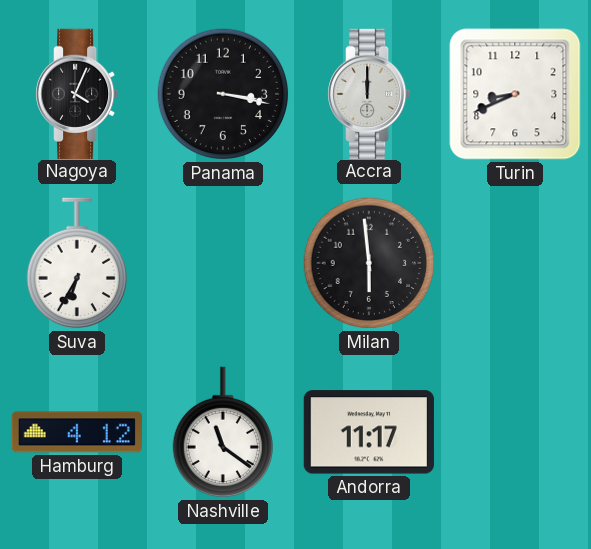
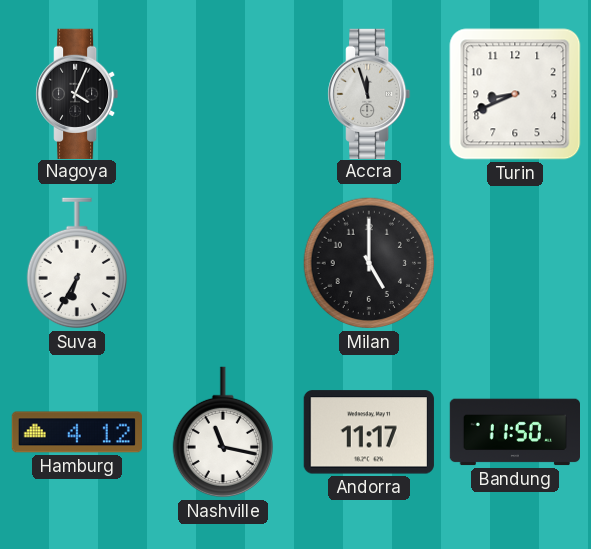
Panama: 3:17 -> none (223, 94)
Accra: 12:00 -> 11:57 (369, 93)
Milan: 5:59 -> 5:00 (369, 263)
Nashville: 11:21 -> 11:17 (222, 432)
Bandung: none -> 11:50 (514, 432)
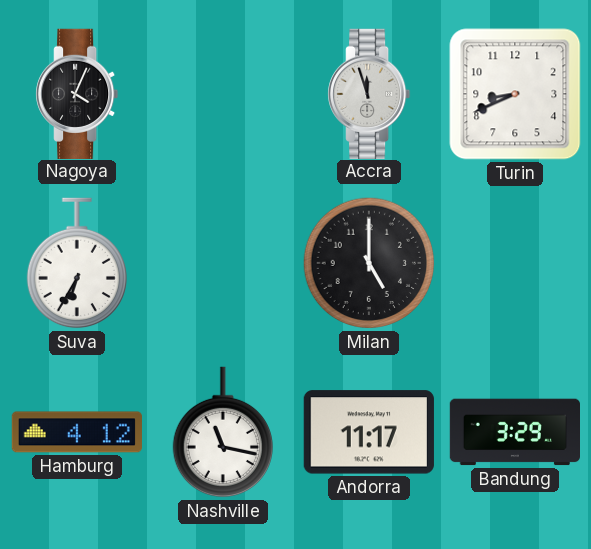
Bandung: 11:50 -> 3:29 (514, 432)
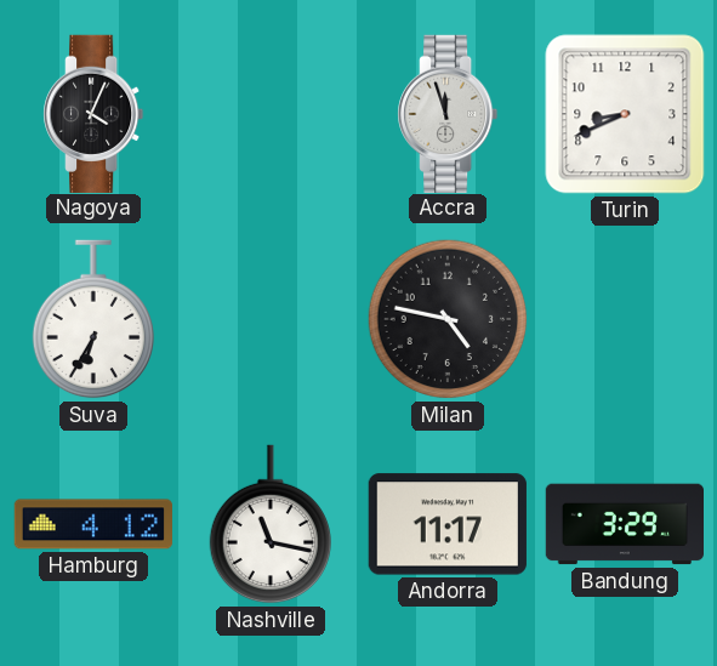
Milan: 5:00 -> 4:47 (448, 319)
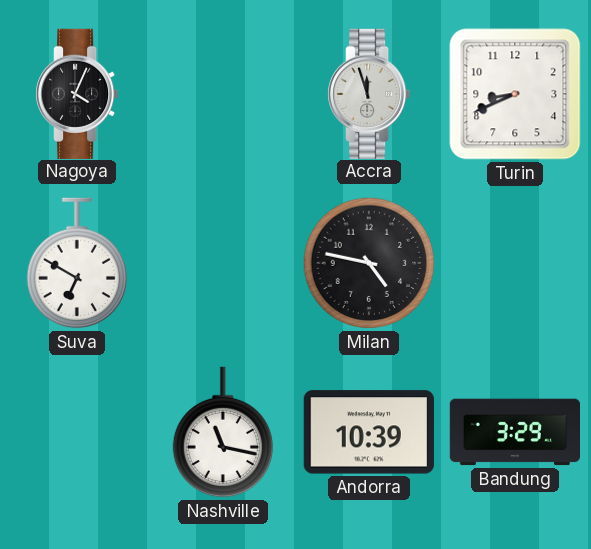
Suva: 6:35 -> 6:50 (76, 263)
Hamburg: 4:12 -> none (93, 524)
Andorra: 11:17 -> 10:39 (369, 432)
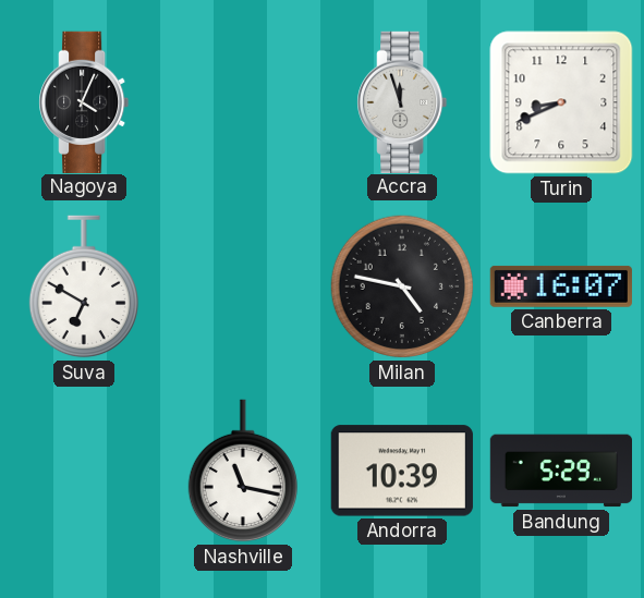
Canberra: none -> 16:07 (561, 286)
Bandung: 3:29 -> 5:29 (560, 471)
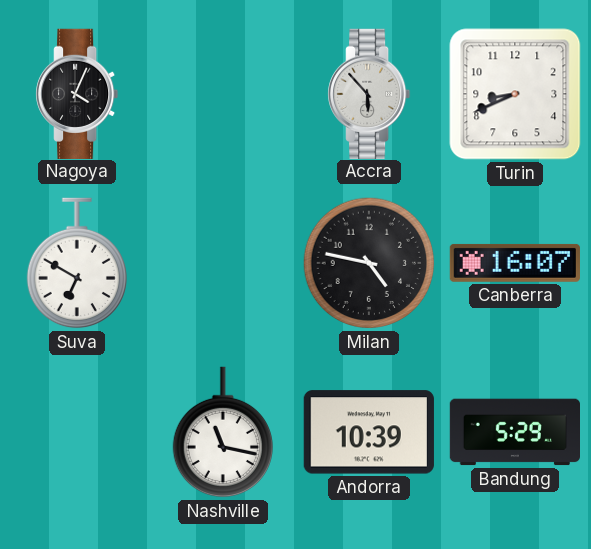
Accra: 11:57 -> 5:53 (369, 93)
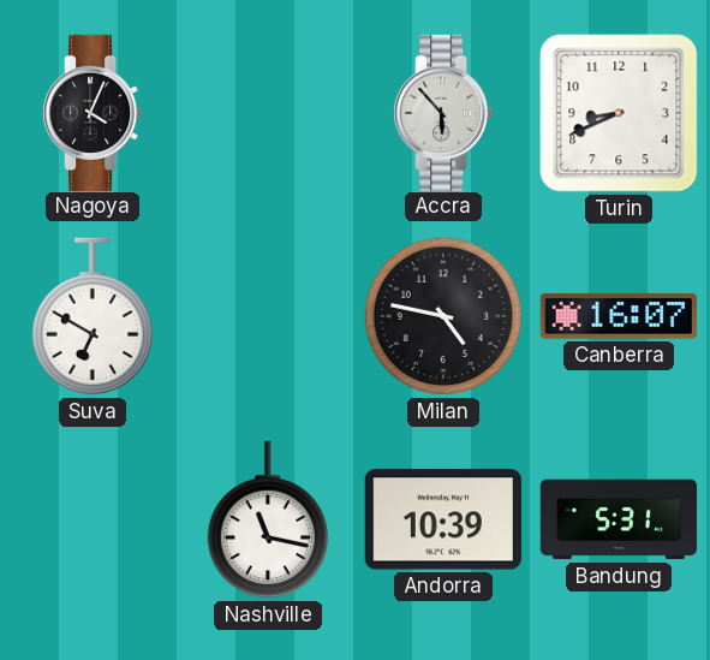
Bandung: 5:29 -> 5:31 (617, 519)
